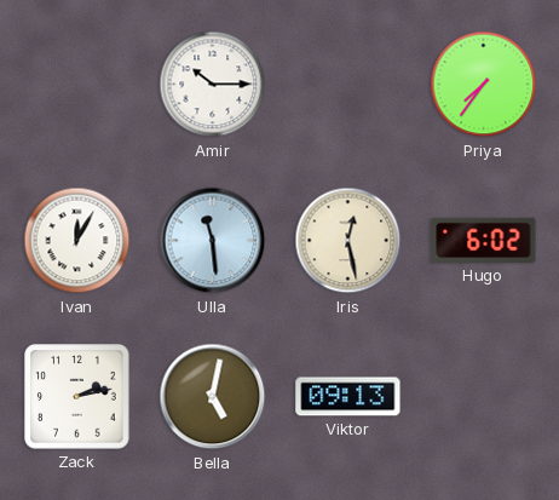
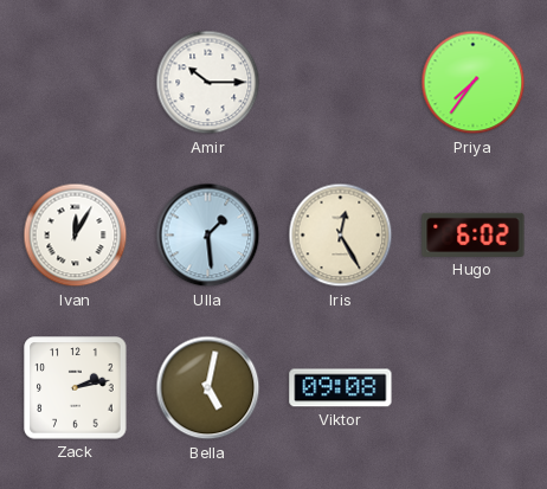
Ulla: 11:29 -> 1:29 (208, 236)
Iris: 12:28 -> 12:25 (341, 236)
Viktor: 09:13 -> 09:08 (341, 388)
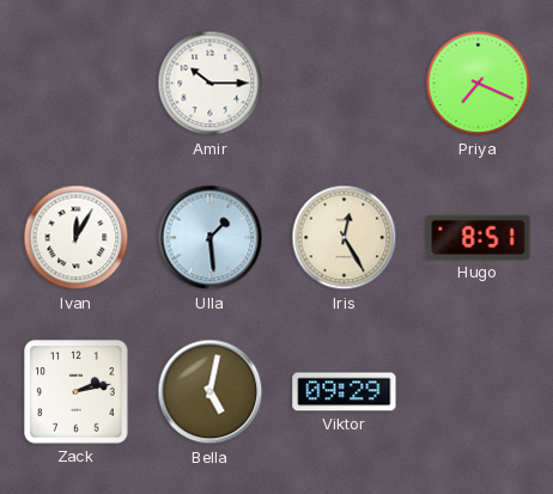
Priya: 7:36 -> 7:19 (479, 84)
Hugo: 6:02 -> 8:51 (479, 237)
Viktor: 09:08 -> 09:29 (345, 392)
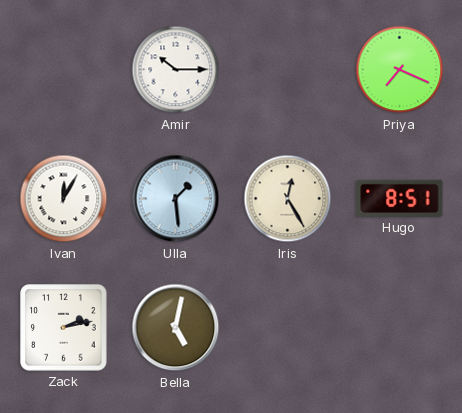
Viktor: 09:29 -> none (345, 392)
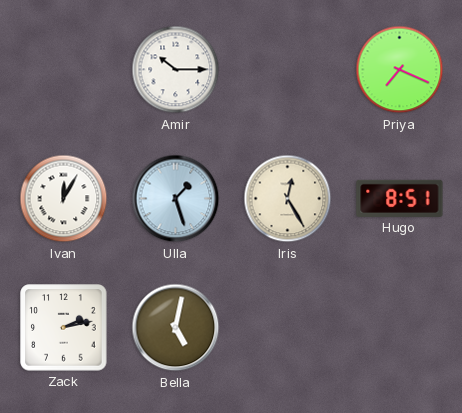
Ulla: 1:29 -> 1:27 (176, 199)
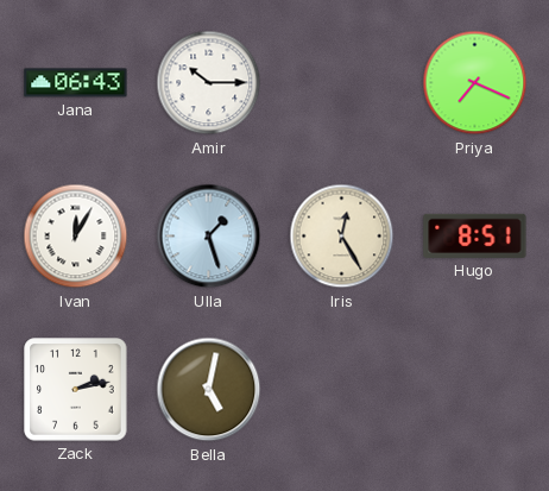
Jana: none -> 06:43 (76, 83)
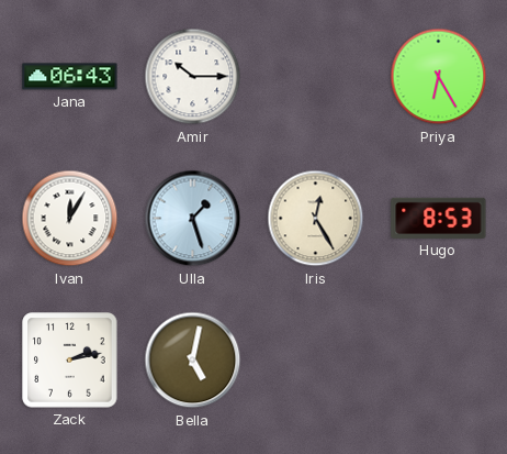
Priya: 7:19 -> 6:25 (439, 77)
Hugo: 8:51 -> 8:53 (439, 218)
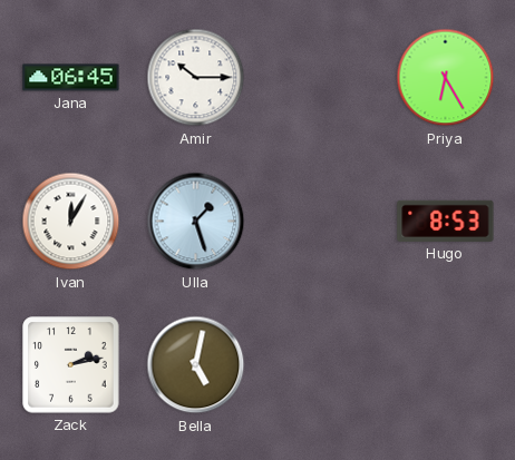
Jana: 06:43 -> 06:45 (71, 78)
Iris: 12:25 -> none (316, 219)
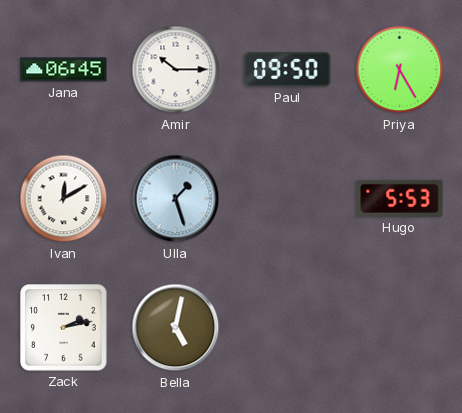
Paul: none -> 09:50 (288, 70)
Ivan: 12:05 -> 12:10 (64, 199)
Hugo: 8:53 -> 5:53 (400, 198)
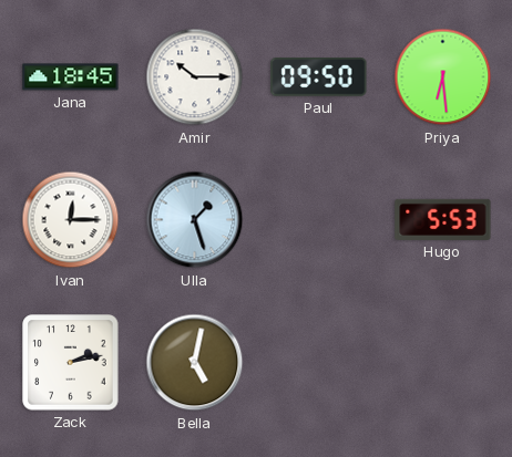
Jana: 06:45 -> 18:45 (71, 77)
Priya: 6:25 -> 6:29 (443, 77)
Ivan: 12:10 -> 12:15 (71, 220)
